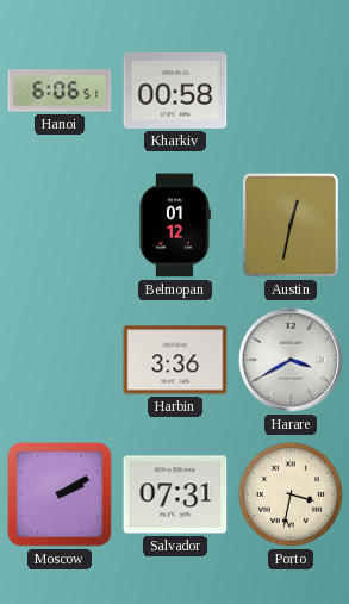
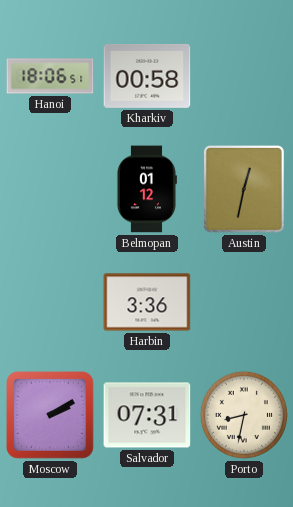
Hanoi: 6:06 -> 18:06 (50, 76)
Harare: 3:40 -> none (291, 360)
Porto: 3:32 -> 8:32 (244, 415)
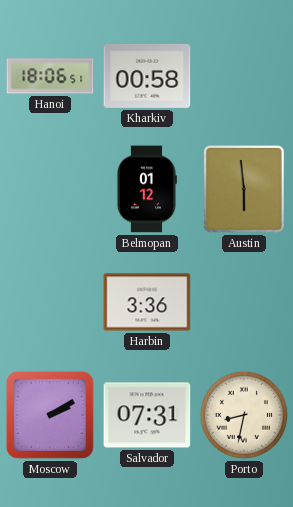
Austin: 12:32 -> 5:59 (244, 190)
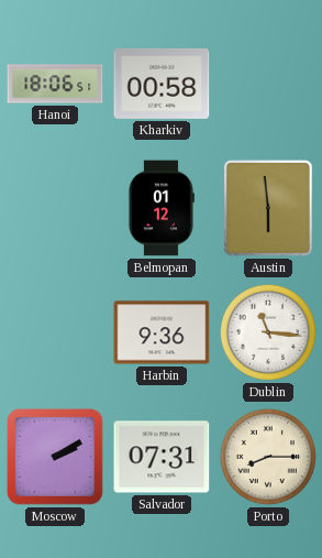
Harbin: 3:36 -> 9:36 (162, 332)
Dublin: none -> 11:16 (268, 332)
Porto: 8:32 -> 8:15 (268, 457)
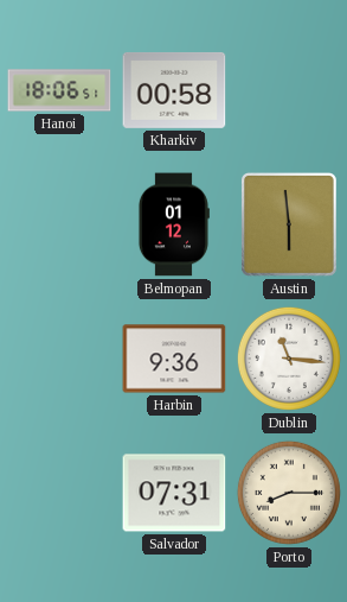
Moscow: 2:10 -> none (56, 458)
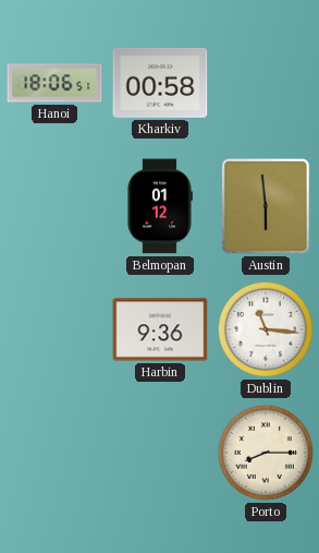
Salvador: 07:31 -> none (174, 493)
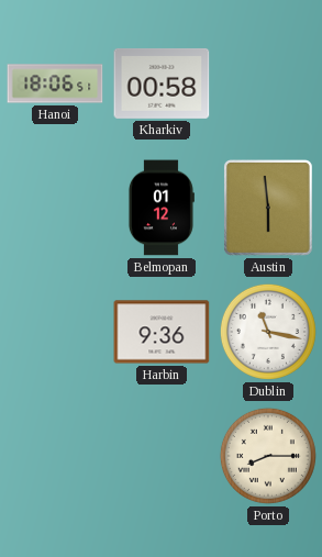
Dublin: 11:16 -> 11:17 (268, 332)
